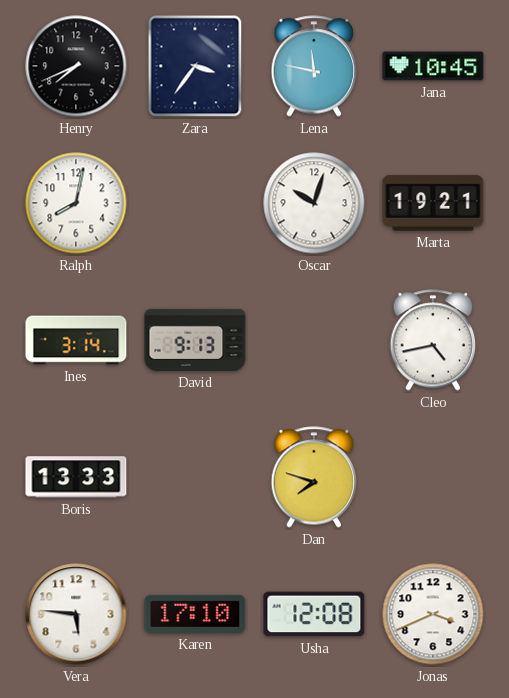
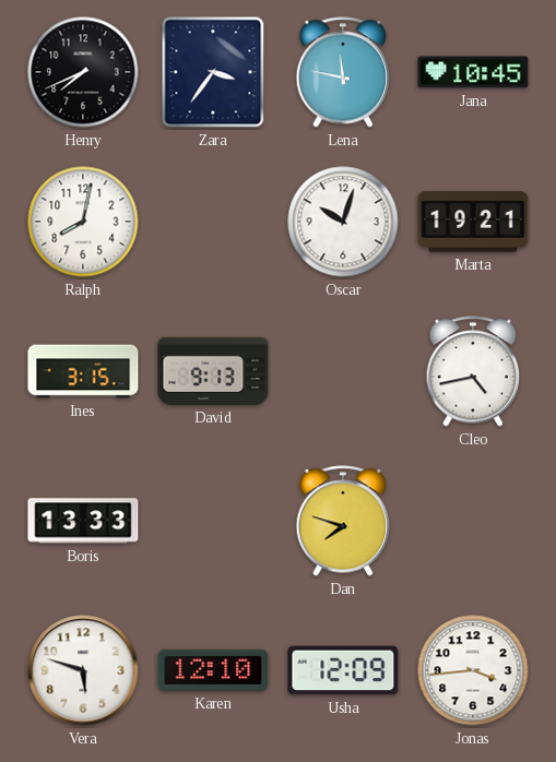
Ines: 3:14 -> 3:15 (83, 371)
Vera: 5:46 -> 5:48 (83, 670)
Karen: 17:10 -> 12:10 (213, 670)
Usha: 12:08 -> 12:09 (343, 670)
Jonas: 3:41 -> 3:44 (473, 670)
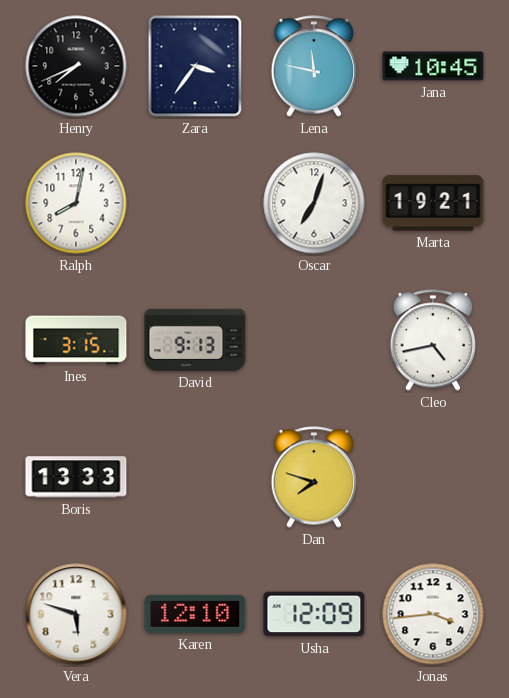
Oscar: 10:03 -> 7:03 (314, 203)
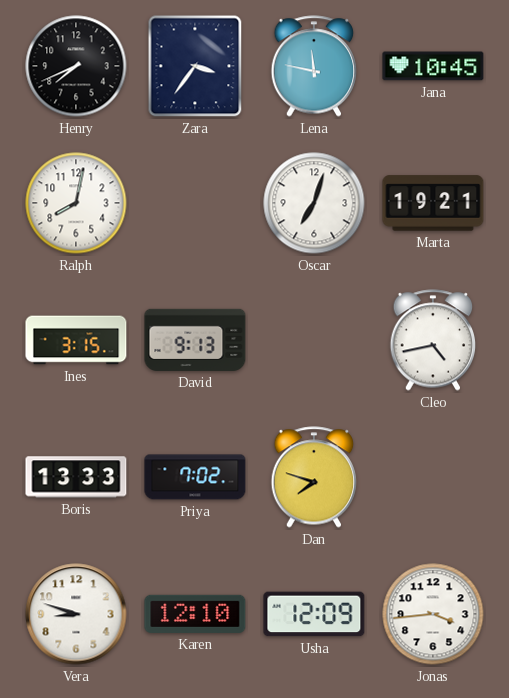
Priya: none -> 7:02 (195, 477)
Vera: 5:48 -> 8:48 (76, 614)
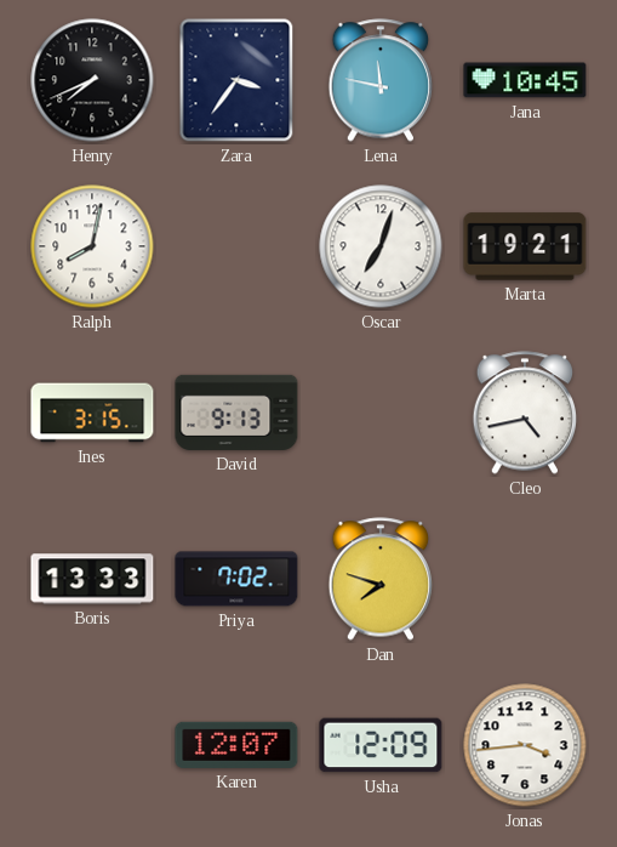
Vera: 8:48 -> none (76, 614)
Karen: 12:10 -> 12:07 (236, 745)
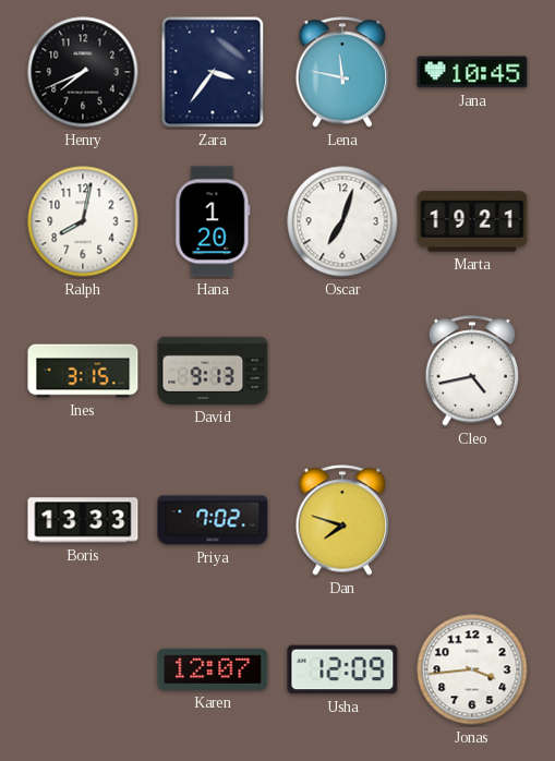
Hana: none -> 1:20 (213, 221)
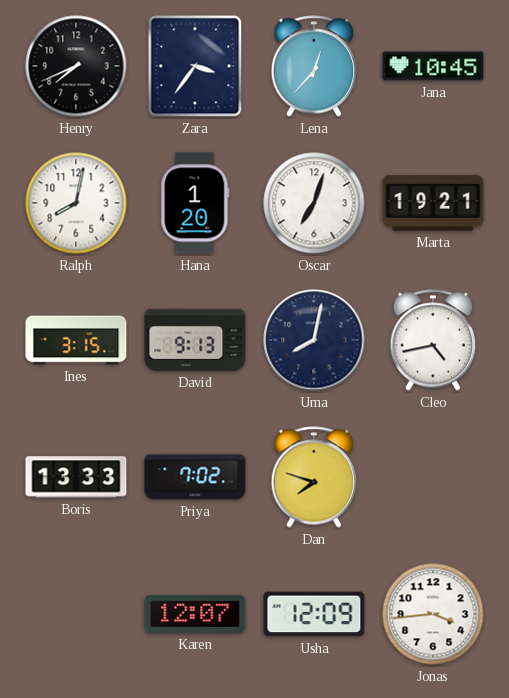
Lena: 11:47 -> 12:37 (314, 66)
Uma: none -> 8:02 (314, 340)
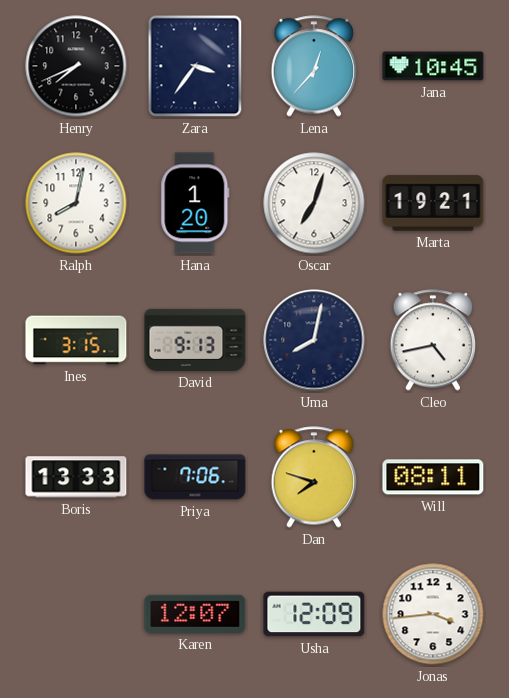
Priya: 7:02 -> 7:06 (195, 477)
Will: none -> 08:11 (433, 477)
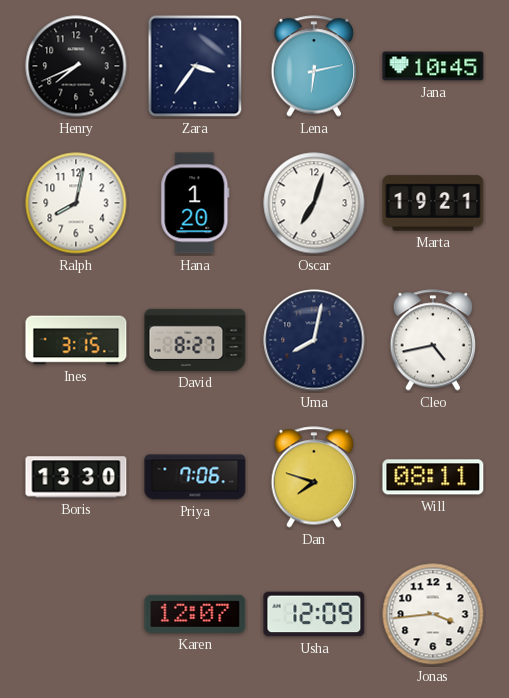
Lena: 12:37 -> 6:13 (314, 66)
David: 9:13 -> 8:27 (195, 340)
Boris: 13:33 -> 13:30 (76, 477)
